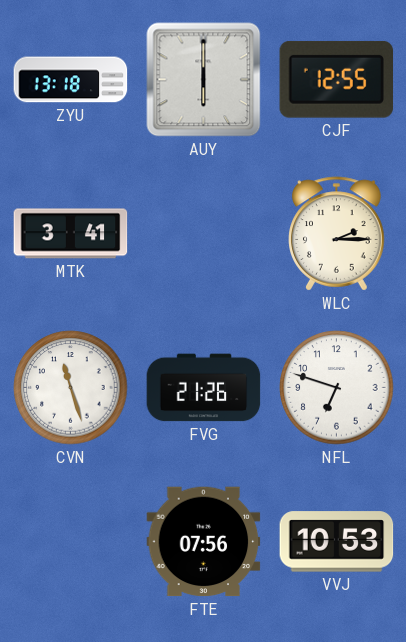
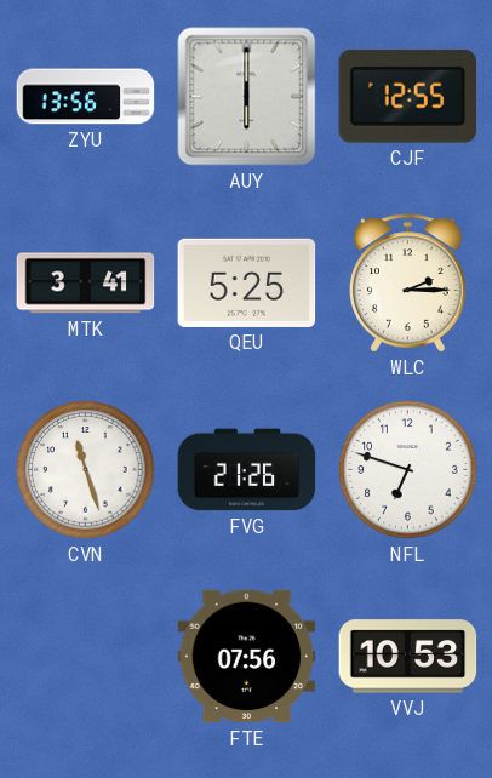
ZYU: 13:18 -> 13:56 (86, 97)
QEU: none -> 5:25 (247, 282)
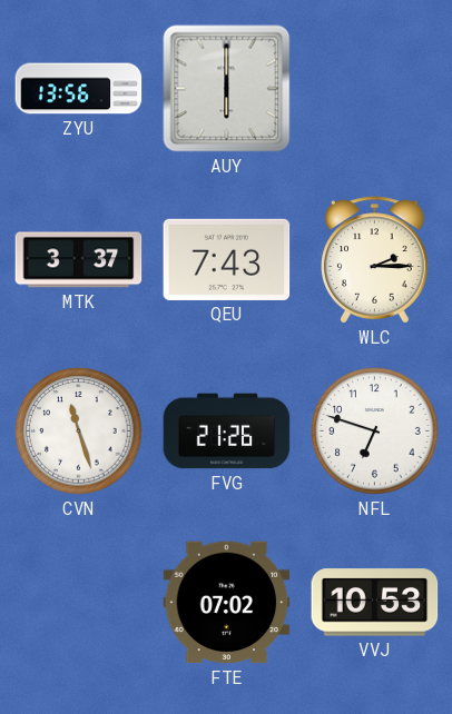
CJF: 12:55 -> none (408, 96)
MTK: 3:41 -> 3:37 (79, 260)
QEU: 5:25 -> 7:43 (227, 259)
FTE: 07:56 -> 07:02 (227, 603)
